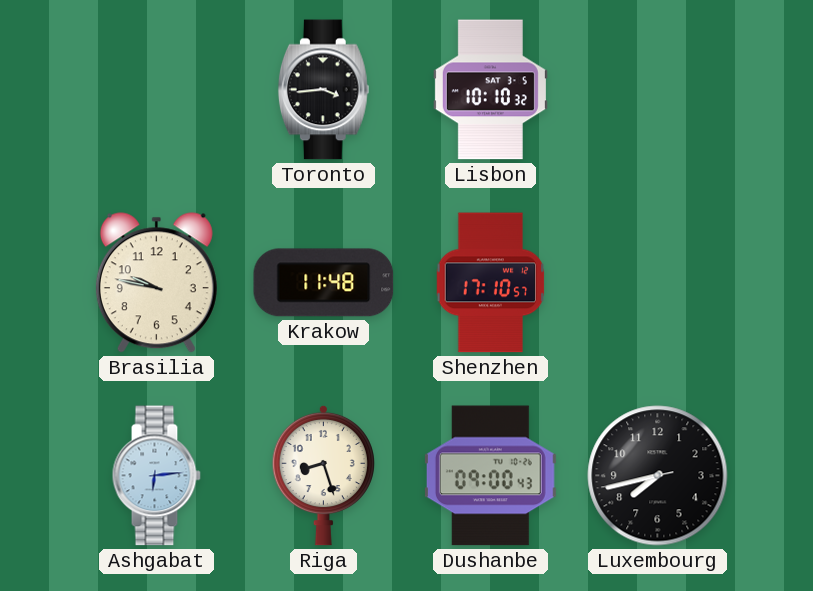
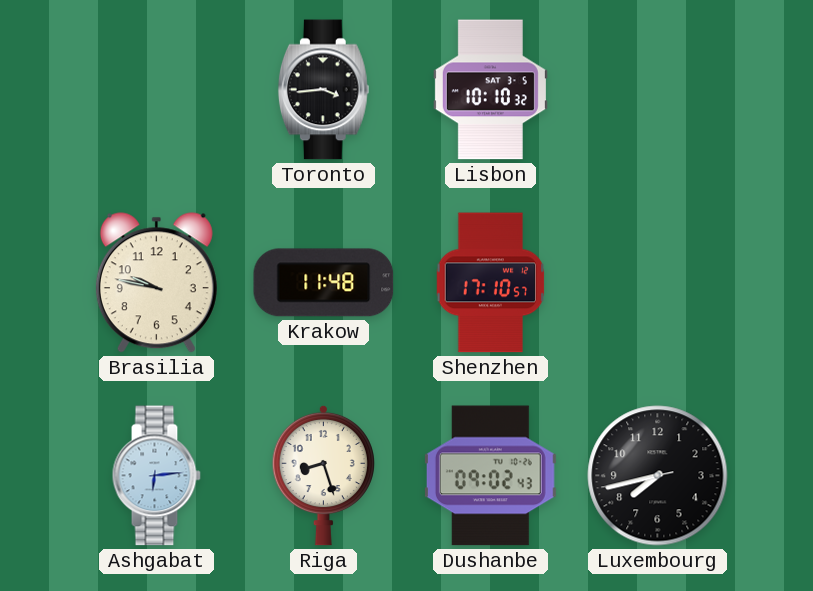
Dushanbe: 09:00 -> 09:02 (490, 476)
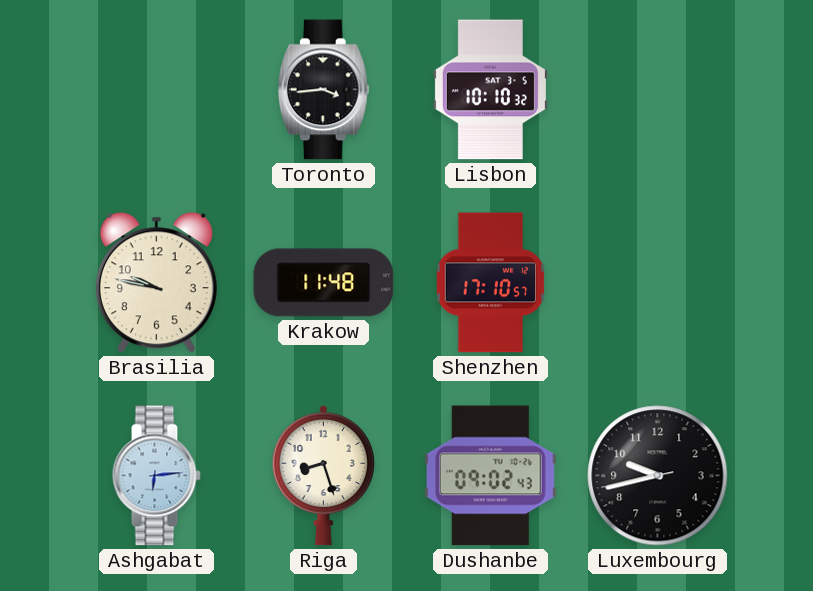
Luxembourg: 7:42 -> 9:42 (658, 476)
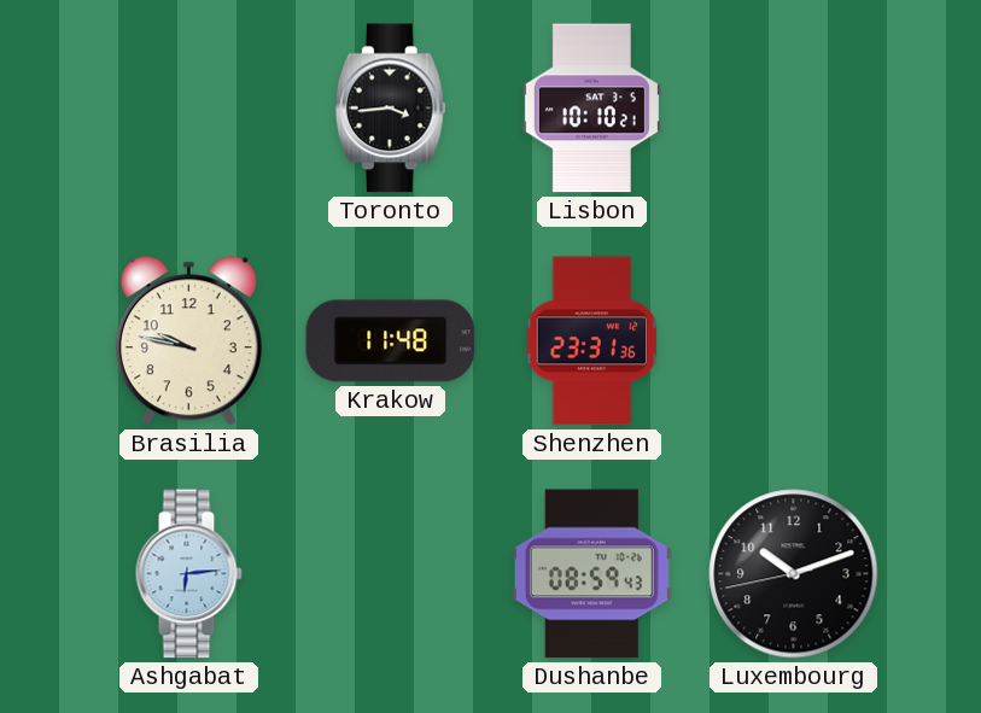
Lisbon: 10:10:32 -> 10:10:21 (591, 109)
Shenzhen: 17:10 -> 23:31 (592, 341)
Riga: 8:27 -> none (323, 475)
Dushanbe: 09:02 -> 08:59 (591, 574)
Luxembourg: 9:42 -> 10:11 (794, 574)
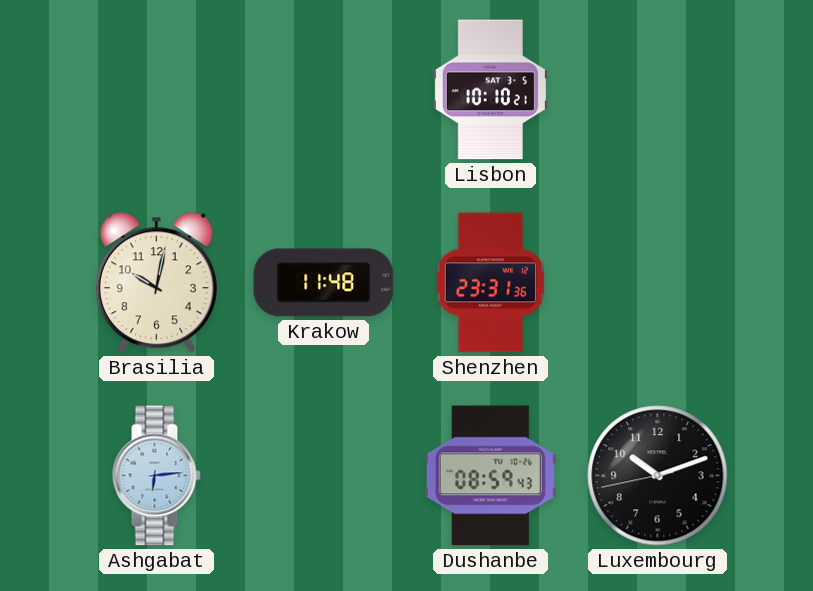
Toronto: 3:44 -> none (390, 109)
Brasilia: 9:47 -> 10:02 (156, 283)
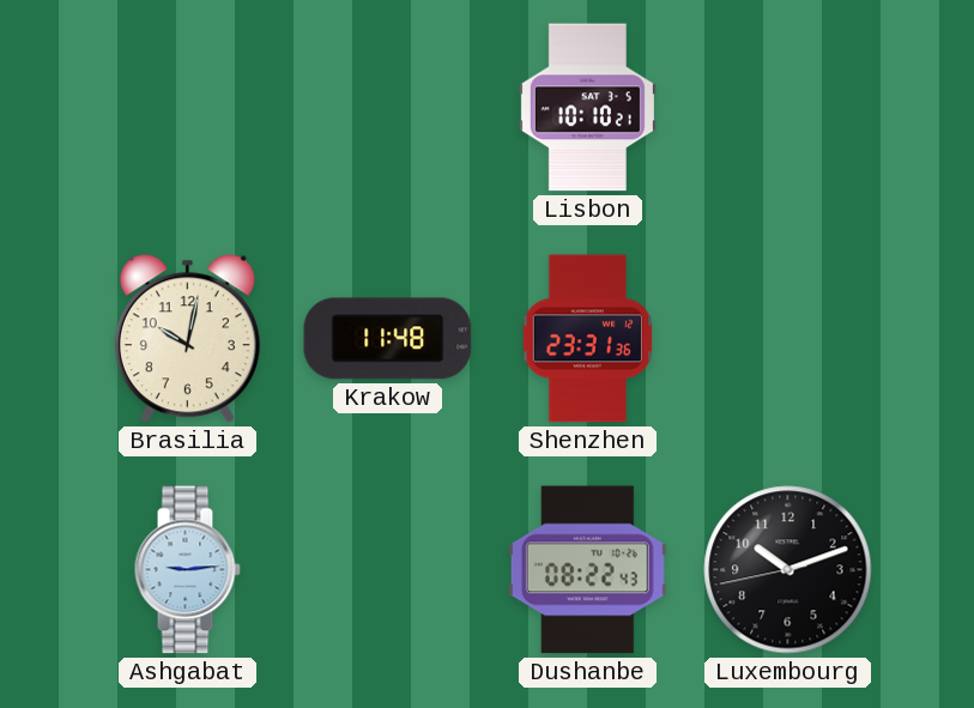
Ashgabat: 6:14 -> 9:14 (187, 570)
Dushanbe: 08:59 -> 08:22 (587, 570)
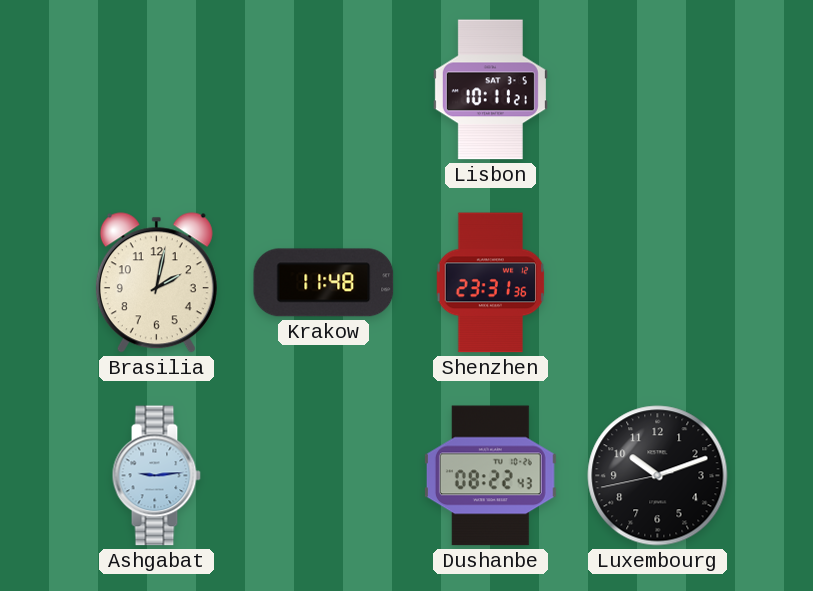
Lisbon: 10:10 -> 10:11 (490, 90)
Brasilia: 10:02 -> 2:02 (156, 283)
